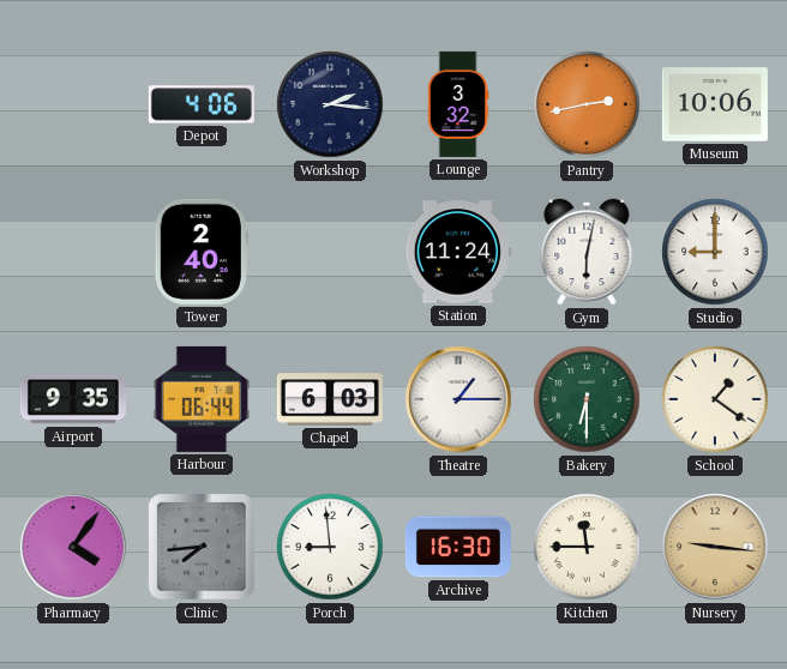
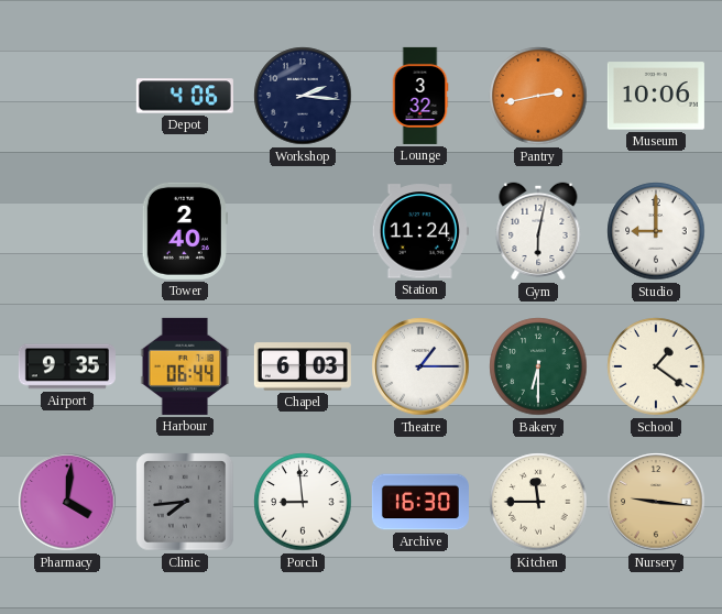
Pharmacy: 4:06 -> 4:01 (67, 502)
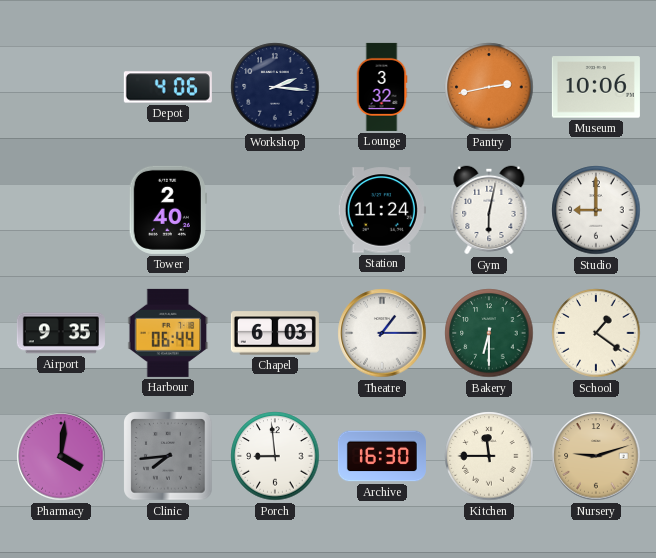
Nursery: 9:16 -> 9:12 (596, 456)
